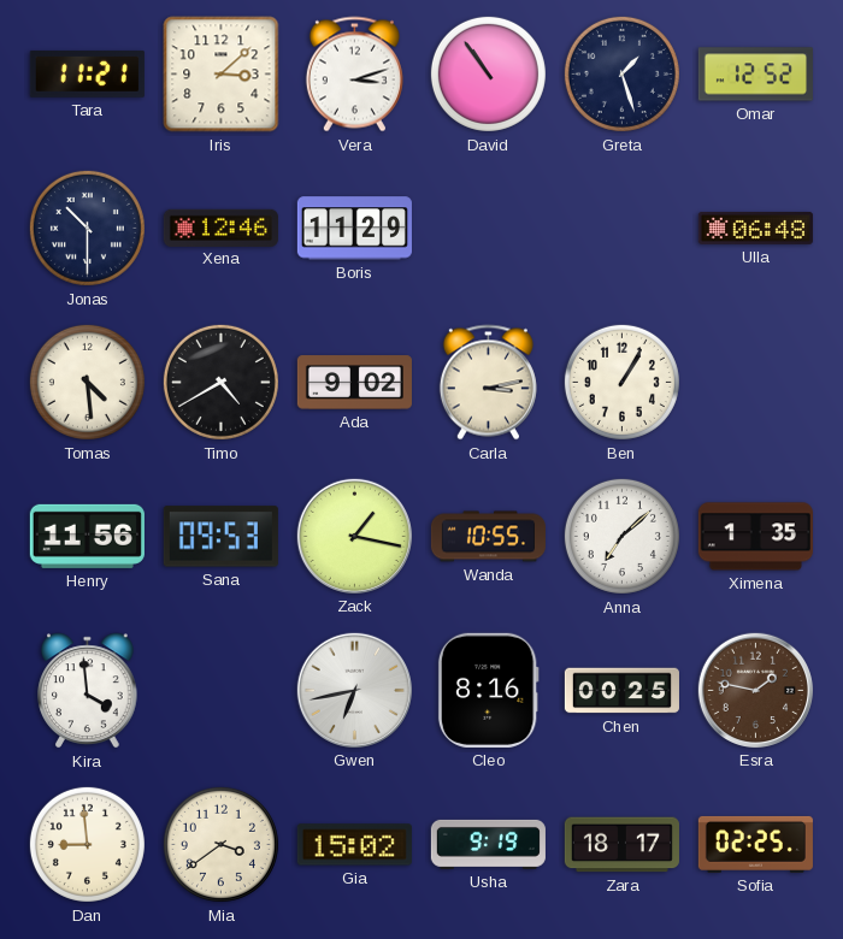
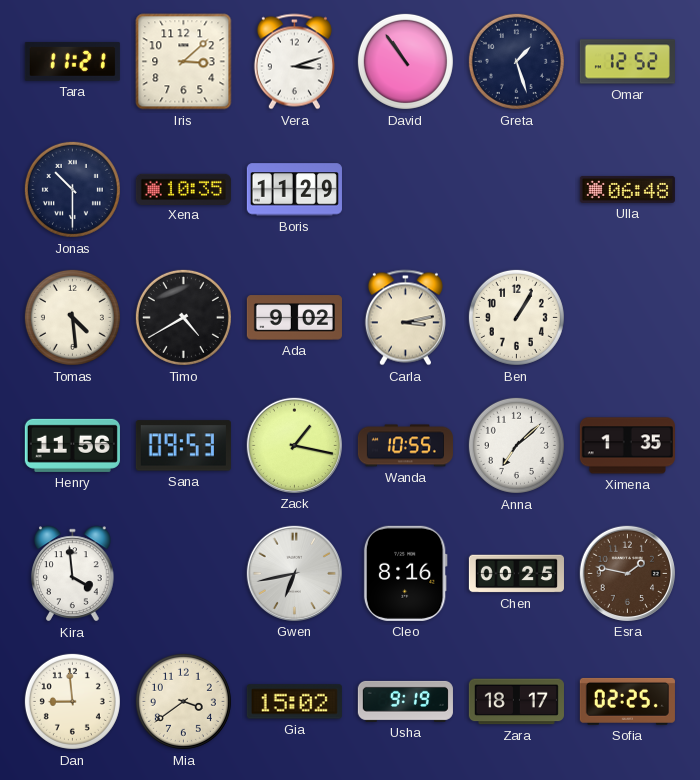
Xena: 12:46 -> 10:35 (183, 189)
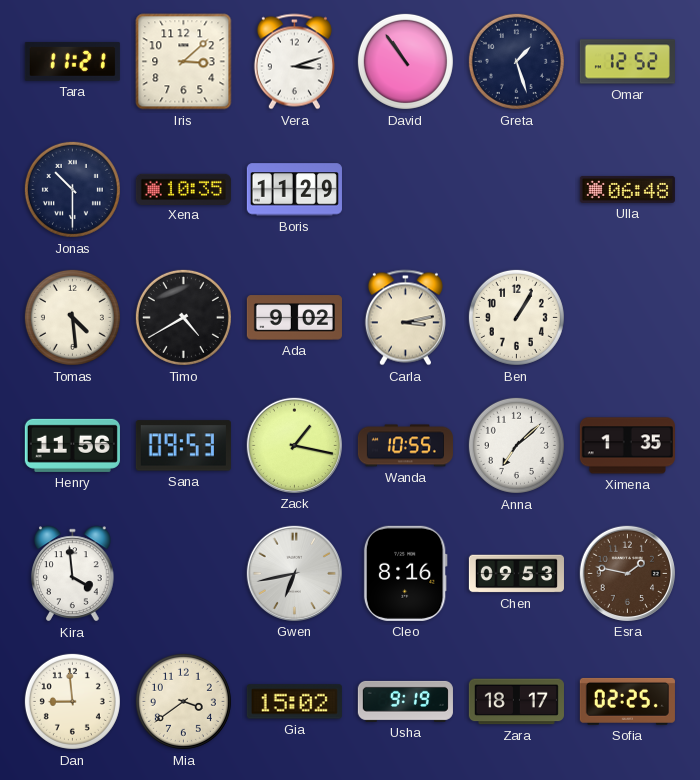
Chen: 00:25 -> 09:53 (516, 574)
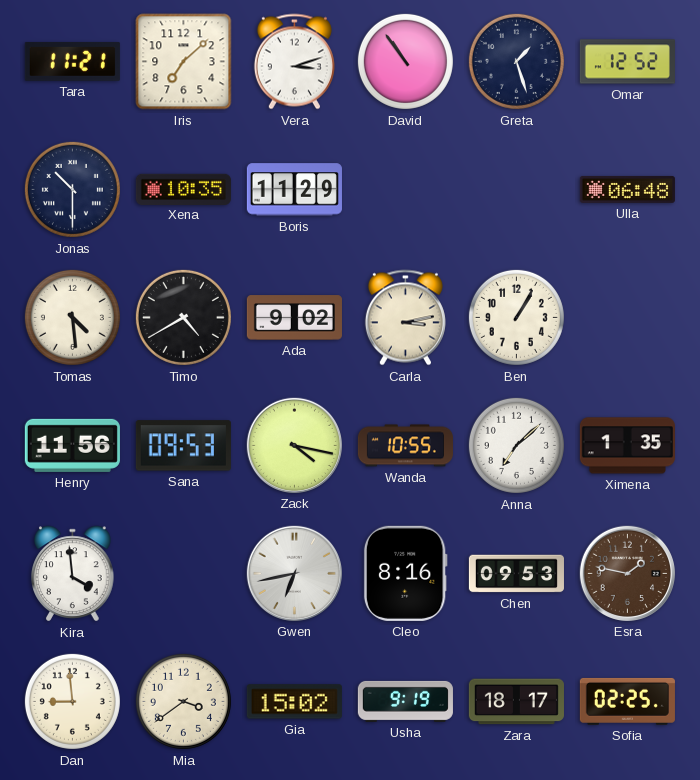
Iris: 3:08 -> 7:08 (184, 62)
Zack: 1:17 -> 4:17 (294, 445)
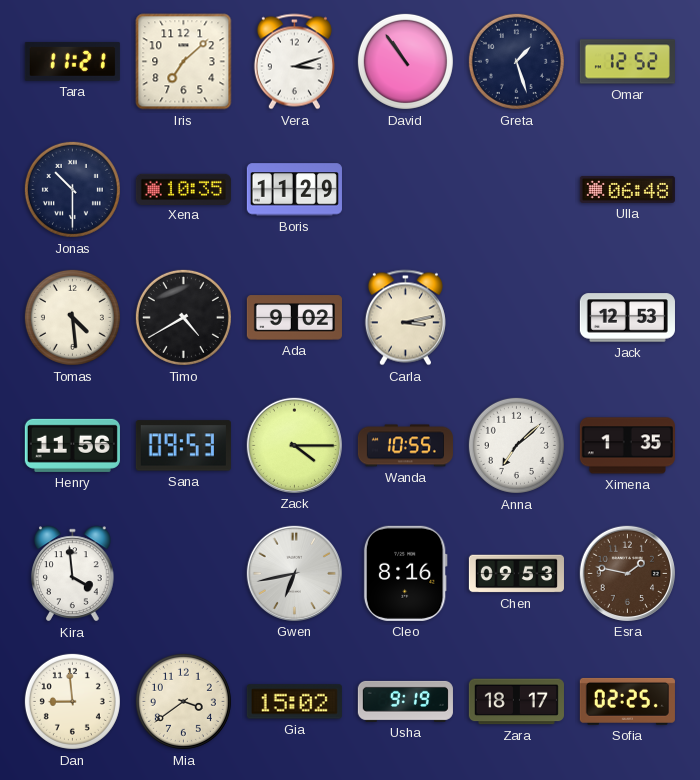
Ben: 1:05 -> none (516, 317)
Jack: none -> 12:53 (627, 318)
Zack: 4:17 -> 4:15 (294, 445)
